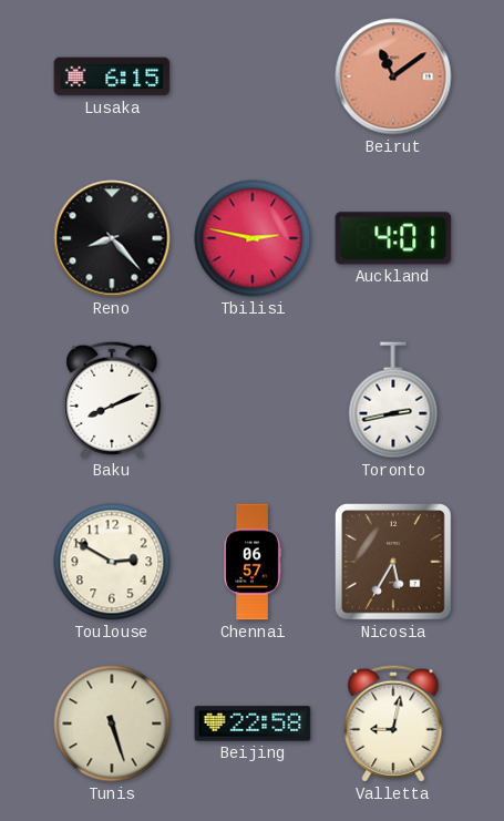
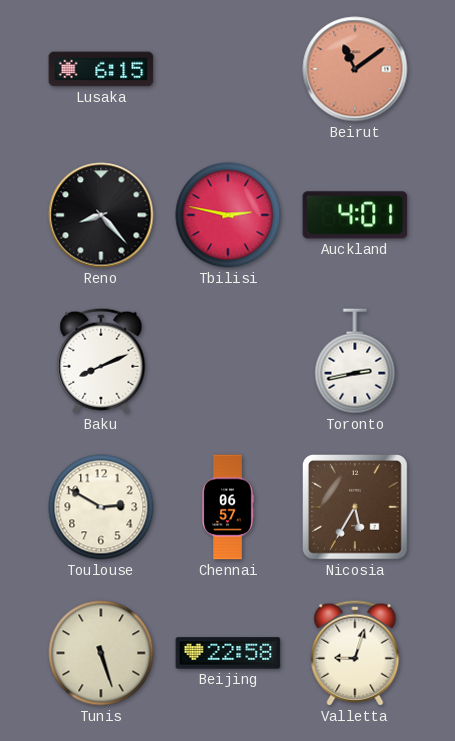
Valletta: 9:02 -> 9:03 (355, 653)
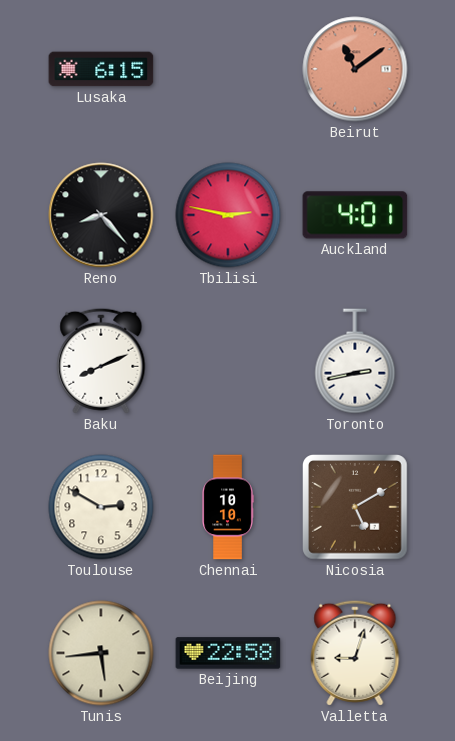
Chennai: 06:57 -> 10:10 (228, 507)
Nicosia: 5:35 -> 5:10 (356, 508)
Tunis: 5:27 -> 5:44 (101, 653)
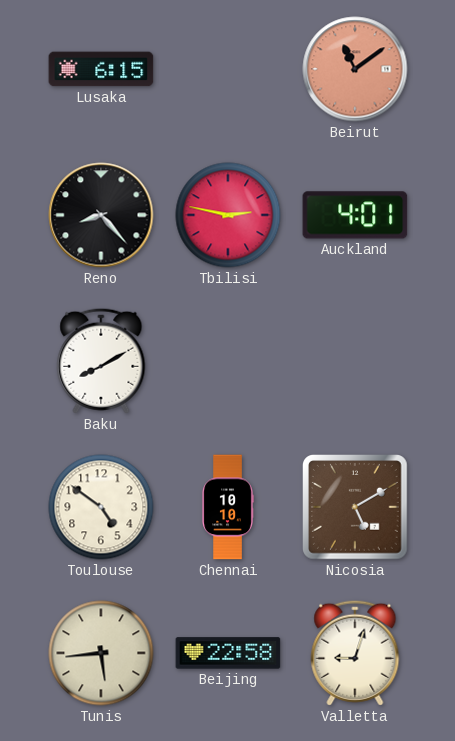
Baku: 8:11 -> 8:10 (101, 361)
Toronto: 2:43 -> none (355, 361)
Toulouse: 2:50 -> 4:51 (101, 507)
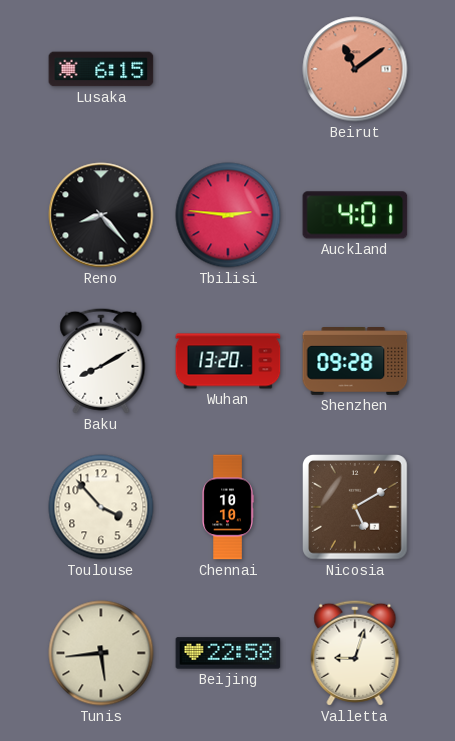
Tbilisi: 2:47 -> 2:46 (228, 215)
Wuhan: none -> 13:20 (228, 361)
Shenzhen: none -> 09:28 (355, 362)
Toulouse: 4:51 -> 3:53 (101, 507)
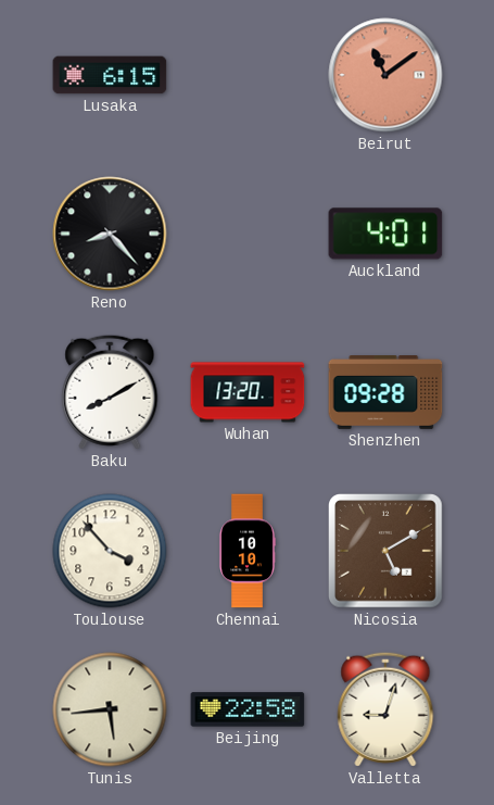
Tbilisi: 2:46 -> none (228, 215)
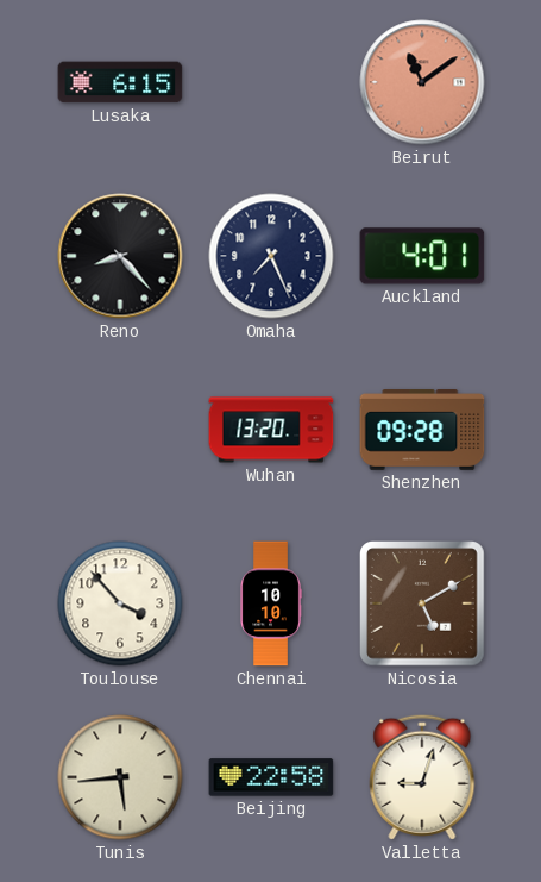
Omaha: none -> 7:26 (271, 256)
Baku: 8:10 -> none (110, 392)
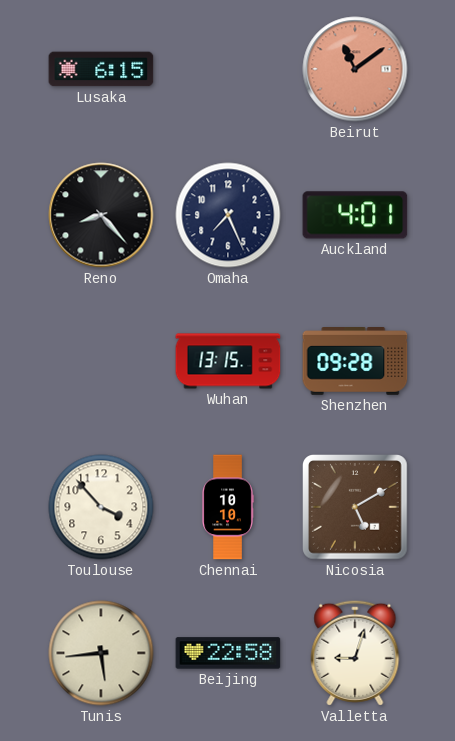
Wuhan: 13:20 -> 13:15 (228, 361)
